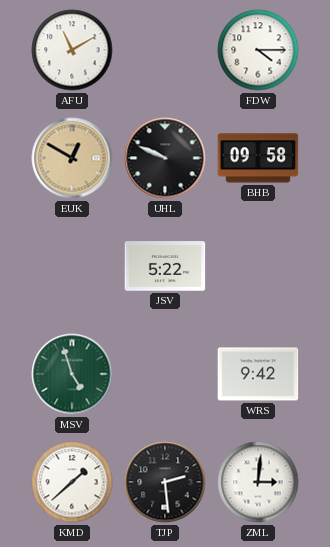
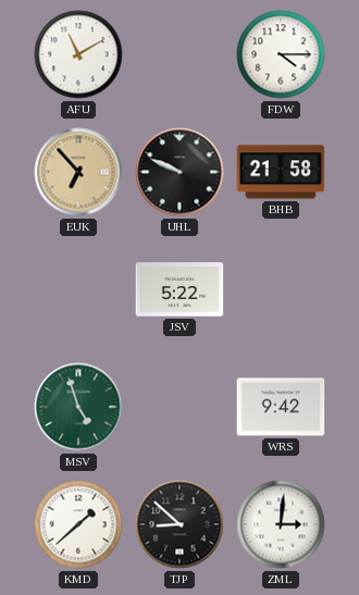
EUK: 12:50 -> 6:53 (78, 172)
BHB: 09:58 -> 21:58 (281, 172)
TJP: 2:29 -> 8:52 (179, 524)
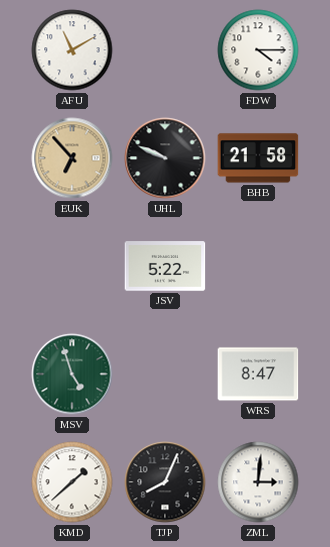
WRS: 9:42 -> 8:47 (258, 374)
TJP: 8:52 -> 8:04 (165, 482)
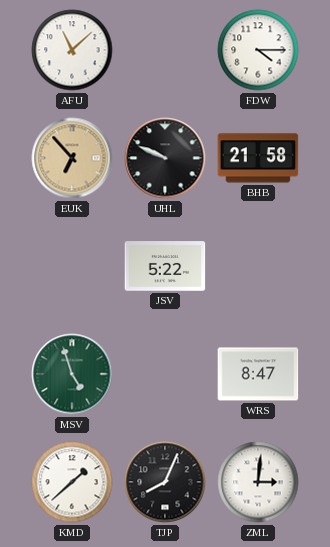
AFU: 11:10 -> 11:08 (72, 50)
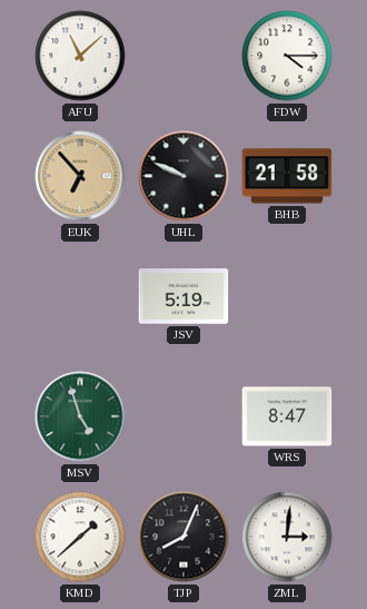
JSV: 5:22 -> 5:19 (183, 296)
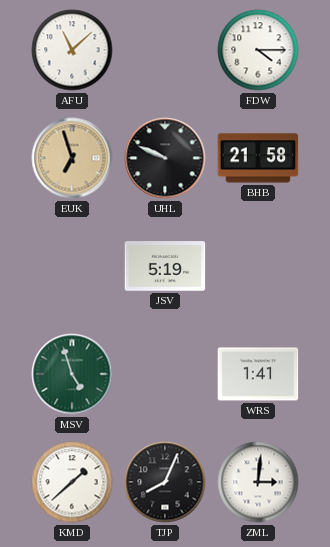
EUK: 6:53 -> 6:57 (72, 158)
WRS: 8:47 -> 1:41 (258, 374)
